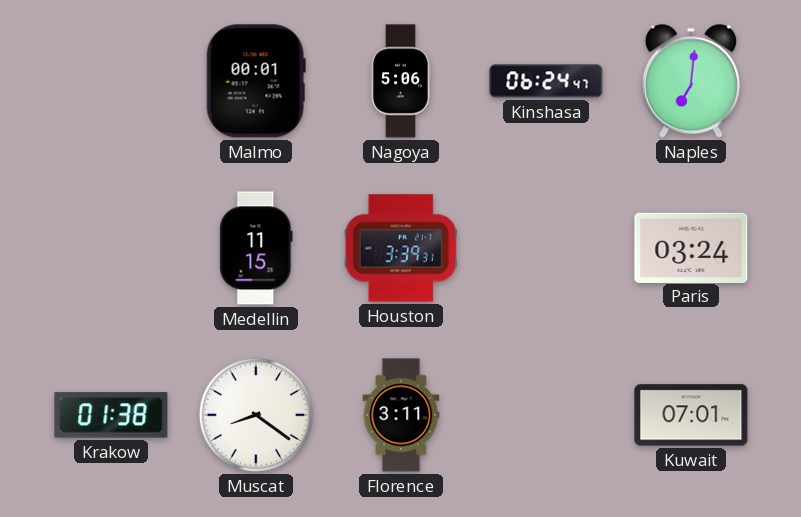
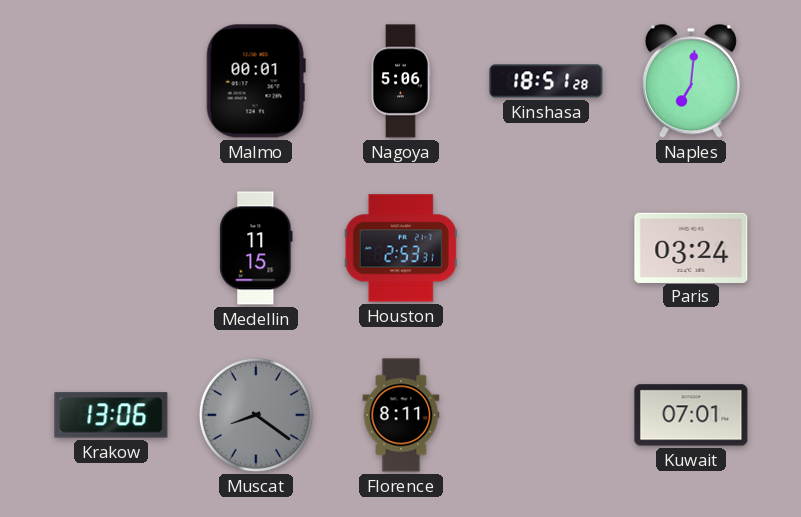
Kinshasa: 06:24 -> 18:51 (546, 81)
Houston: 3:39 -> 2:53 (401, 248)
Krakow: 01:38 -> 13:06 (111, 415)
Muscat dial: white -> grey (256, 415)
Florence: 3:11 -> 8:11 (401, 415)
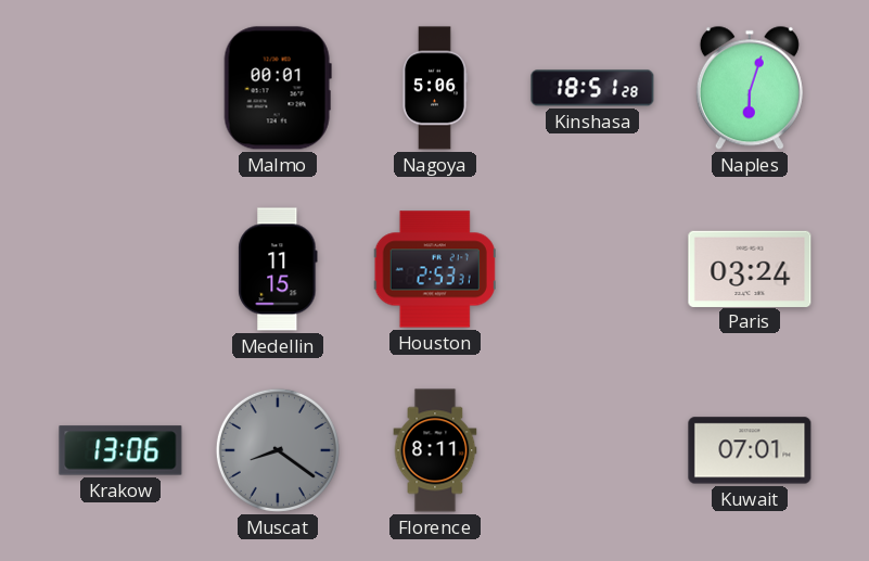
Naples: 7:01 -> 6:03 (750, 88)
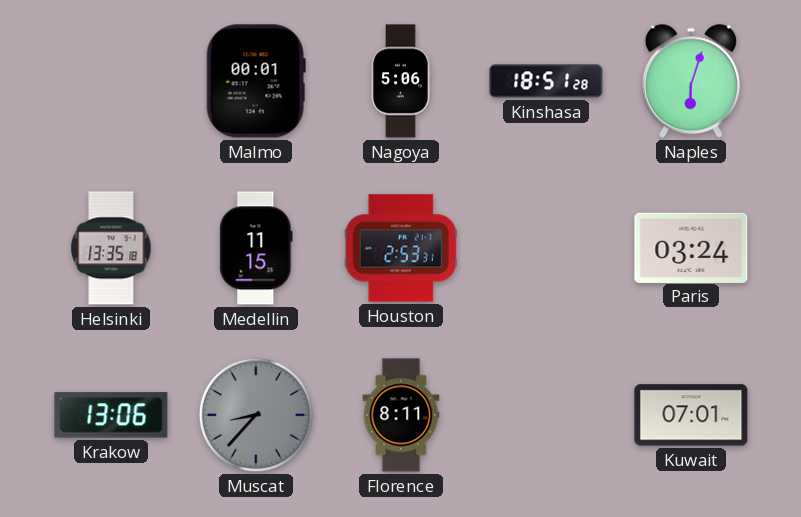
Helsinki: none -> 13:35 (111, 248)
Muscat: 8:21 -> 8:37 (256, 415)
